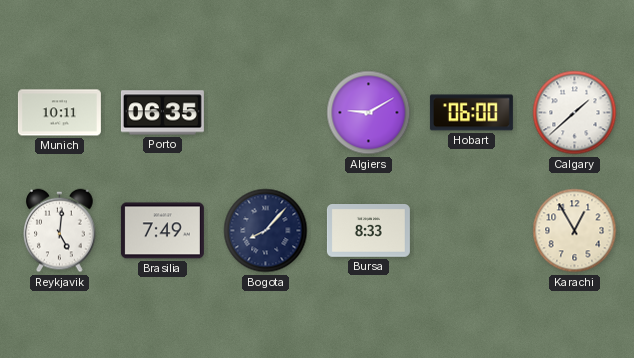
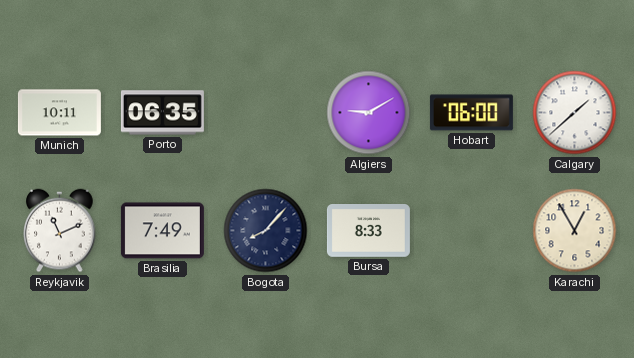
Reykjavik: 5:01 -> 11:11 (60, 231)
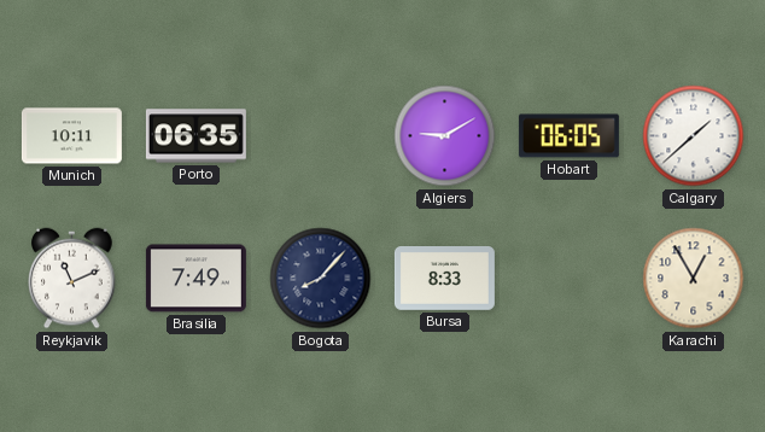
Hobart: 06:00 -> 06:05 (568, 136)
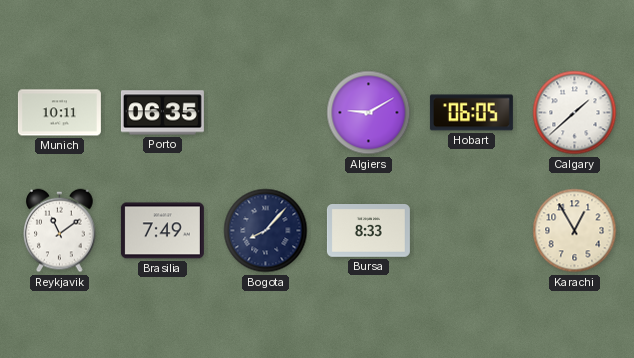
Reykjavik: 11:11 -> 11:09 (60, 231)
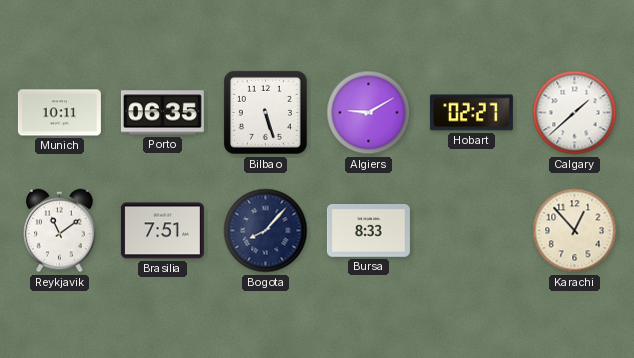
Bilbao: none -> 5:27 (265, 112)
Hobart: 06:05 -> 02:27 (471, 113)
Brasilia: 7:49 -> 7:51 (162, 231)
Karachi: 12:55 -> 12:53 (575, 231)
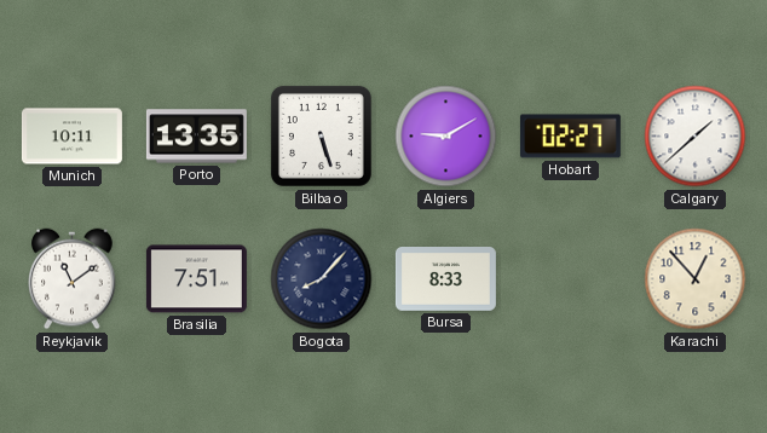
Porto: 06:35 -> 13:35 (196, 137)
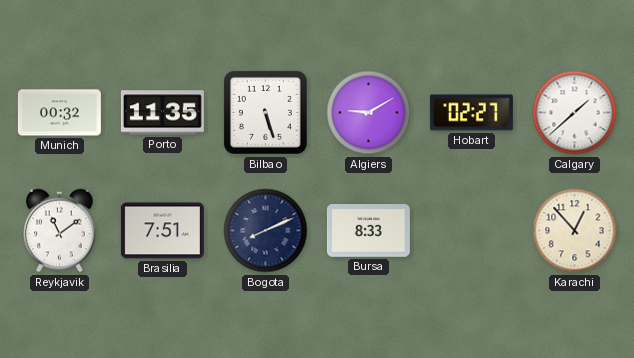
Munich: 10:11 -> 00:32 (59, 113)
Porto: 13:35 -> 11:35 (162, 113)
Bogota: 8:07 -> 8:11 (266, 231)
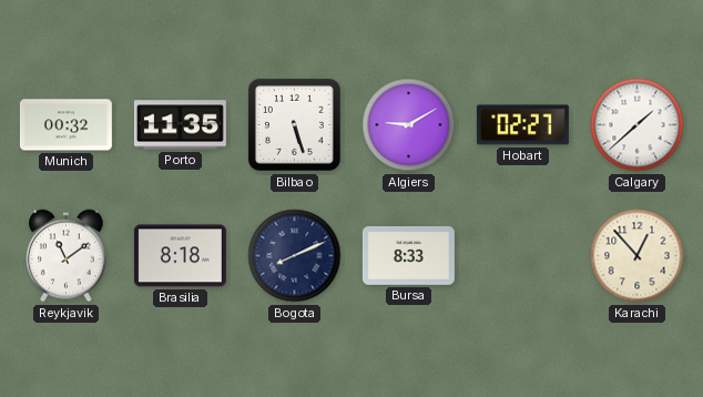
Brasilia: 7:51 -> 8:18 (180, 256)
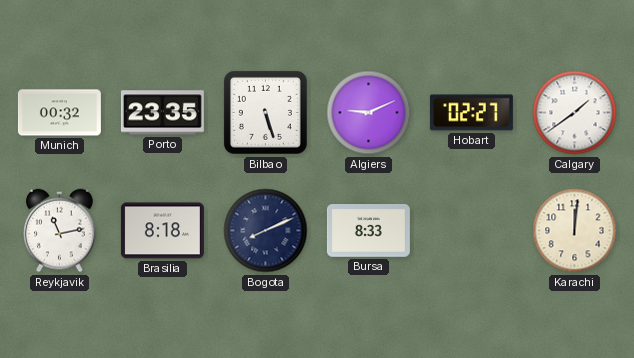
Porto: 11:35 -> 23:35 (162, 113)
Algiers: 9:10 -> 9:11 (369, 113)
Calgary: 1:38 -> 1:39 (575, 113)
Reykjavik: 11:09 -> 11:13 (60, 231)
Karachi: 12:53 -> 12:01 (575, 231)
